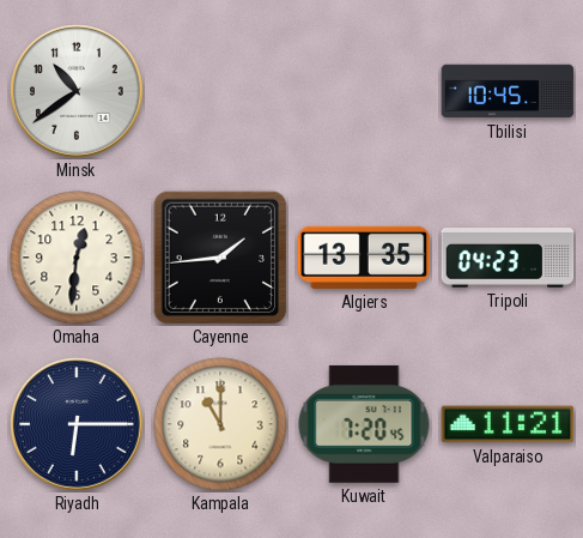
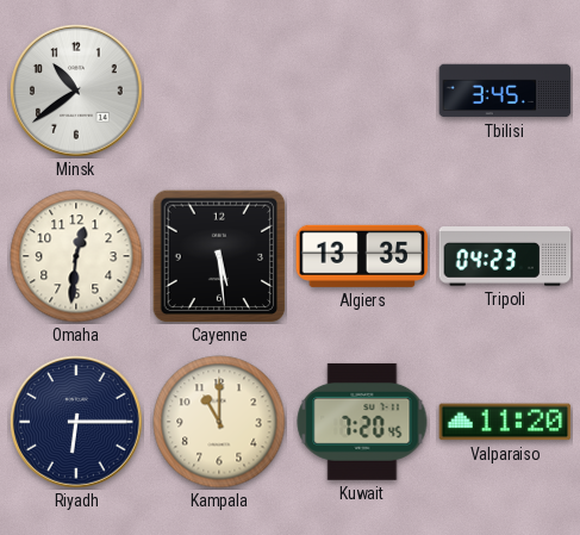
Tbilisi: 10:45 -> 3:45 (505, 91)
Cayenne: 1:44 -> 5:29 (219, 256)
Valparaiso: 11:21 -> 11:20 (505, 422)
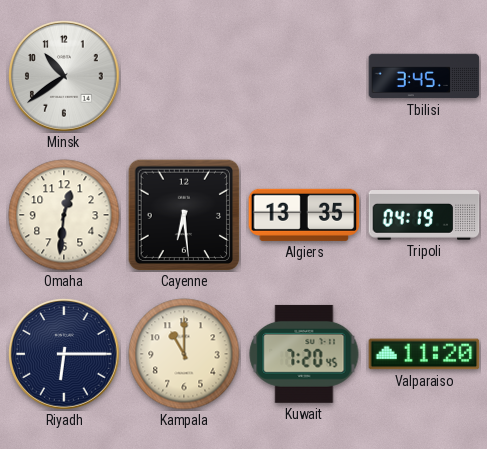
Cayenne: 5:29 -> 6:29 (184, 215)
Tripoli: 04:23 -> 04:19 (424, 216)
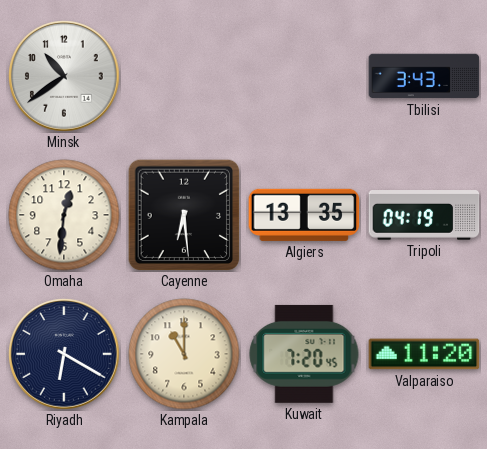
Tbilisi: 3:45 -> 3:43 (424, 76)
Riyadh: 6:15 -> 6:20 (65, 355)
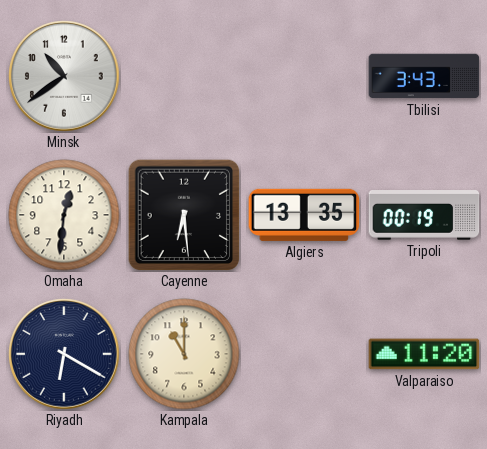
Tripoli: 04:19 -> 00:19 (424, 216)
Kuwait: 7:20 -> none (304, 354)
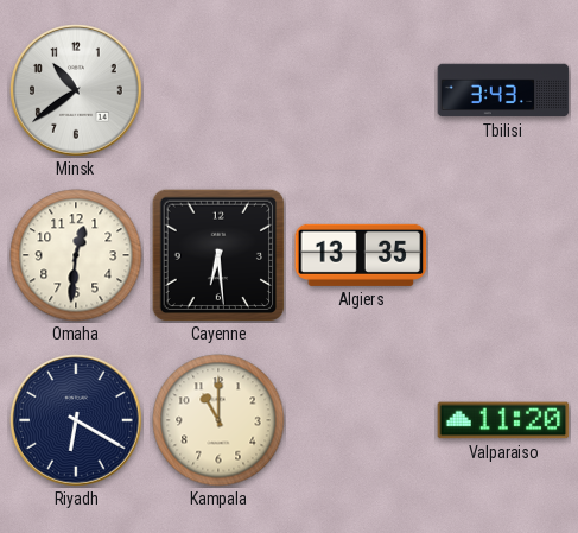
Tripoli: 00:19 -> none (424, 216)
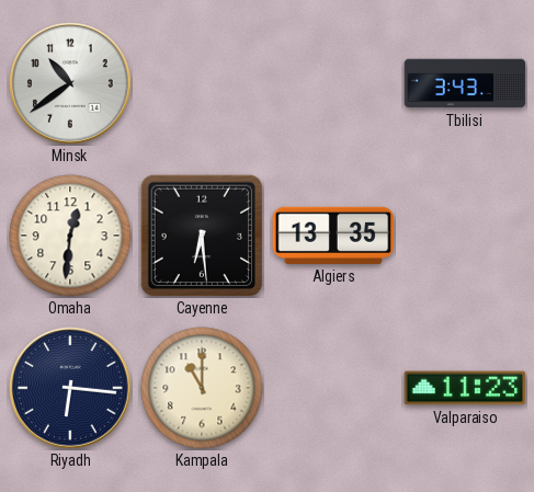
Riyadh: 6:20 -> 6:16 (71, 389)
Valparaiso: 11:20 -> 11:23 (465, 388)
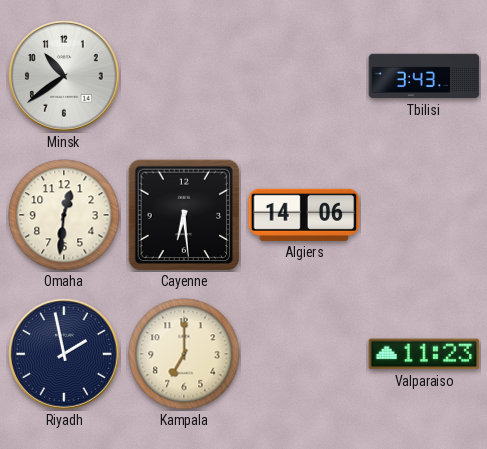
Algiers: 13:35 -> 14:06 (304, 215)
Riyadh: 6:16 -> 1:58 (65, 355)
Kampala: 11:00 -> 7:00 (184, 354)
